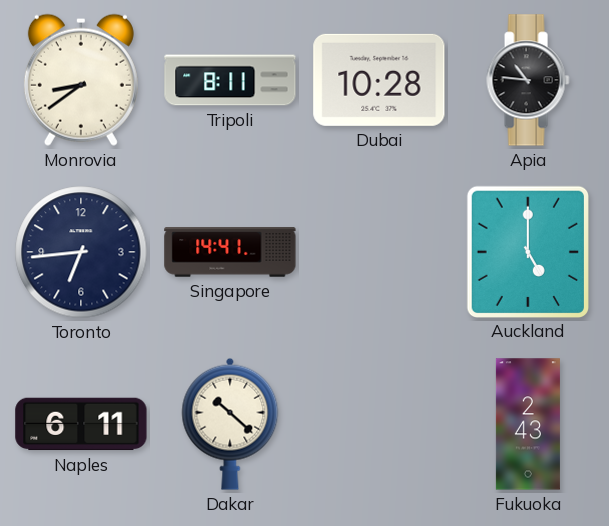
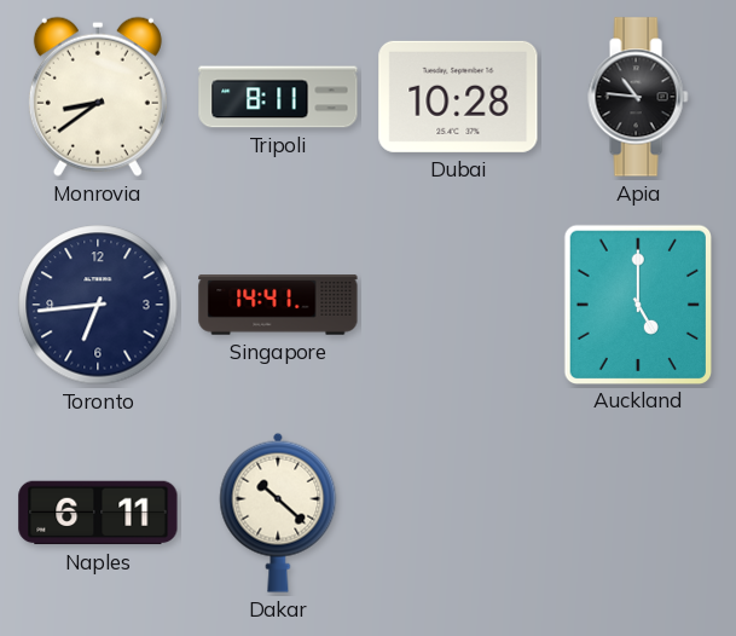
Fukuoka: 2:43 -> none (528, 424)
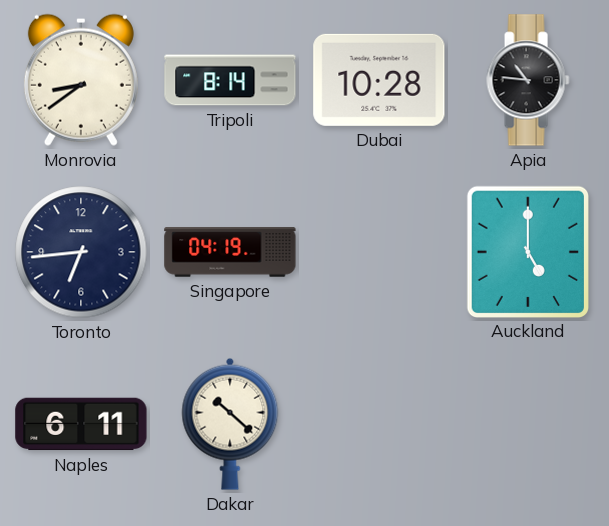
Tripoli: 8:11 -> 8:14 (230, 80)
Singapore: 14:41 -> 04:19 (230, 252)
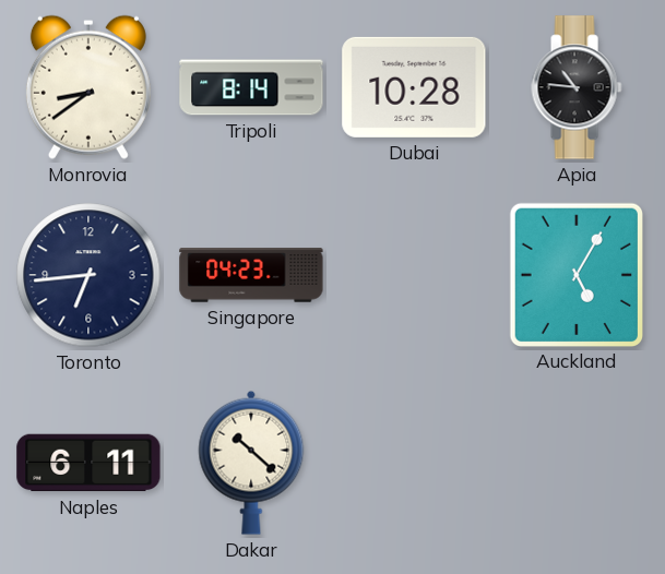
Singapore: 04:19 -> 04:23 (251, 275)
Auckland: 5:00 -> 5:05 (575, 274)
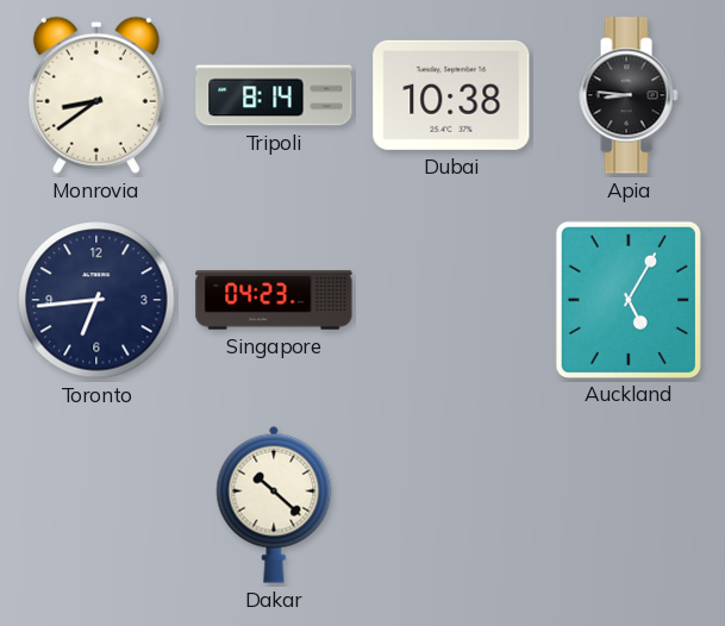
Dubai: 10:28 -> 10:38 (451, 95)
Apia: 10:46 -> 8:46 (629, 95)
Naples: 6:11 -> none (88, 463)
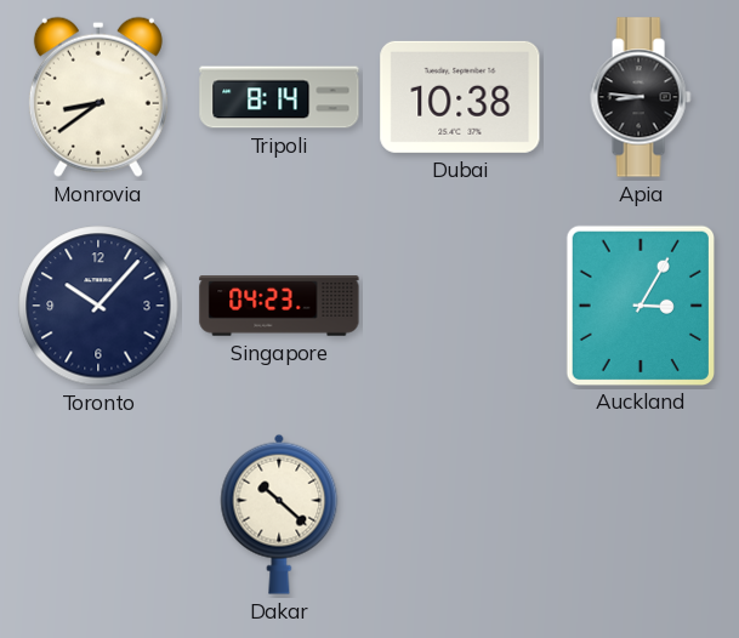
Toronto: 6:44 -> 10:07 (98, 306)
Auckland: 5:05 -> 3:05 (639, 304)
